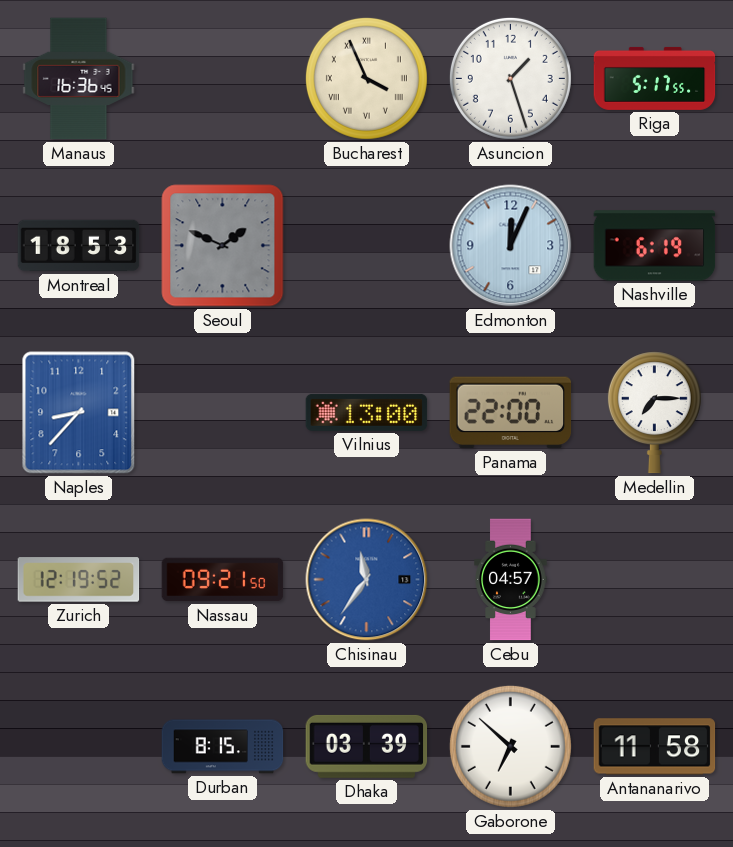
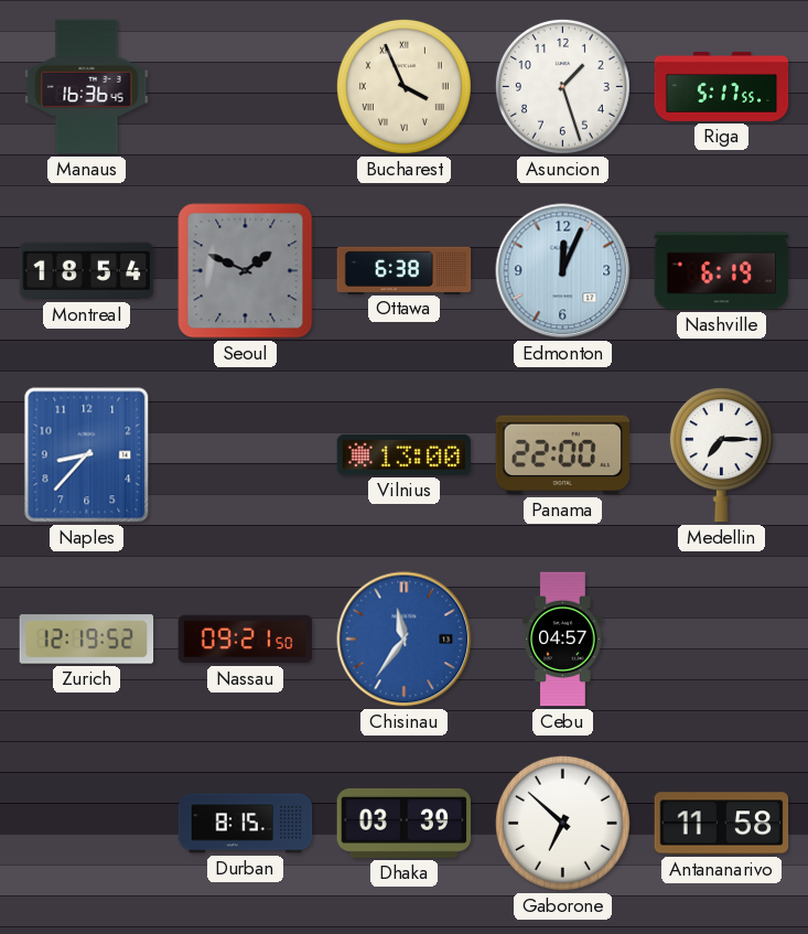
Montreal: 18:53 -> 18:54 (87, 271)
Ottawa: none -> 6:38 (405, 270)
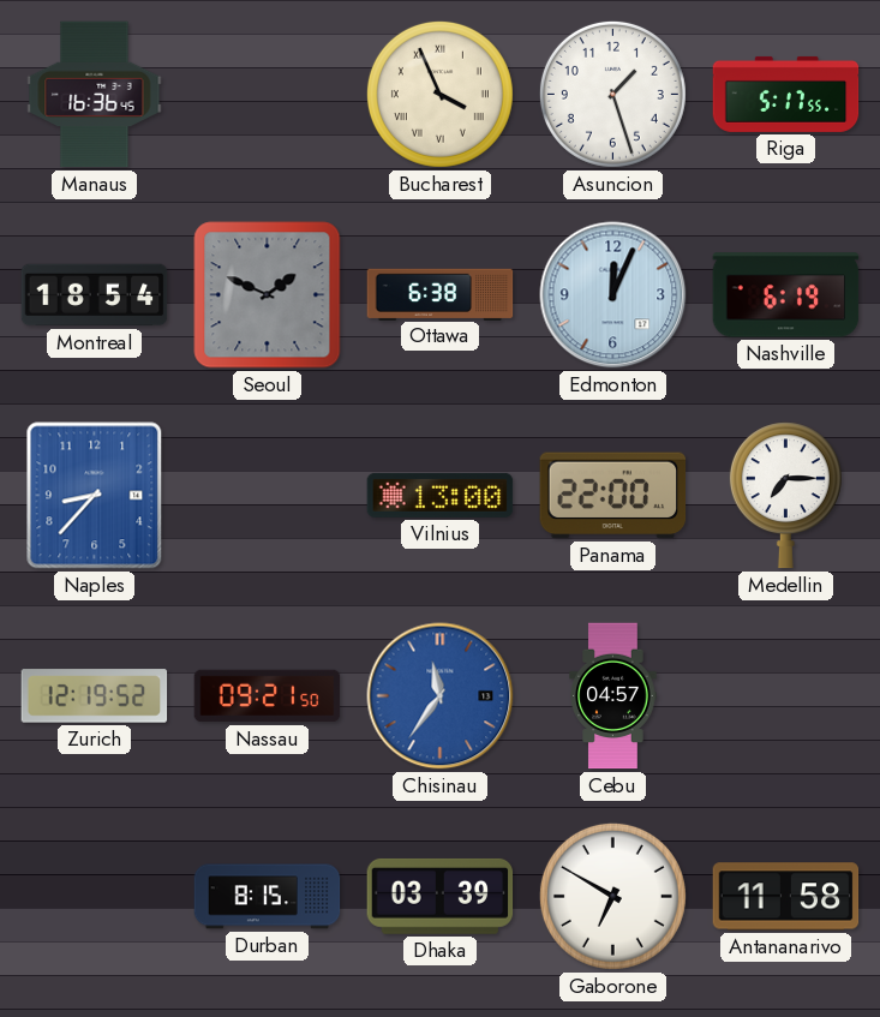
Gaborone: 6:52 -> 6:50 (612, 896)
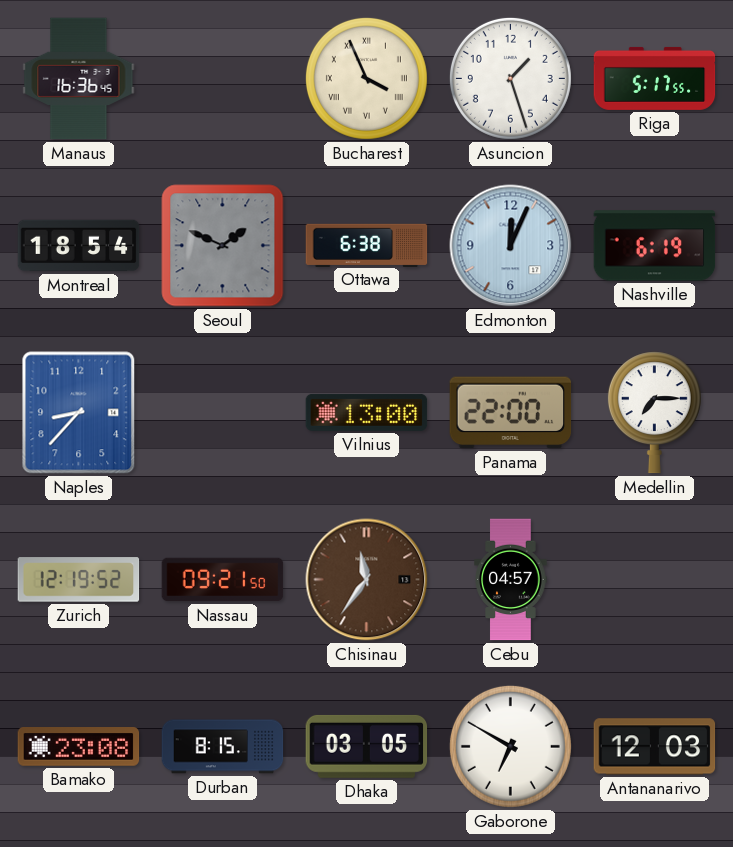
Chisinau dial: blue -> brown (367, 580)
Bamako: none -> 23:08 (79, 747)
Dhaka: 03:39 -> 03:05 (367, 746)
Antananarivo: 11:58 -> 12:03 (655, 747)
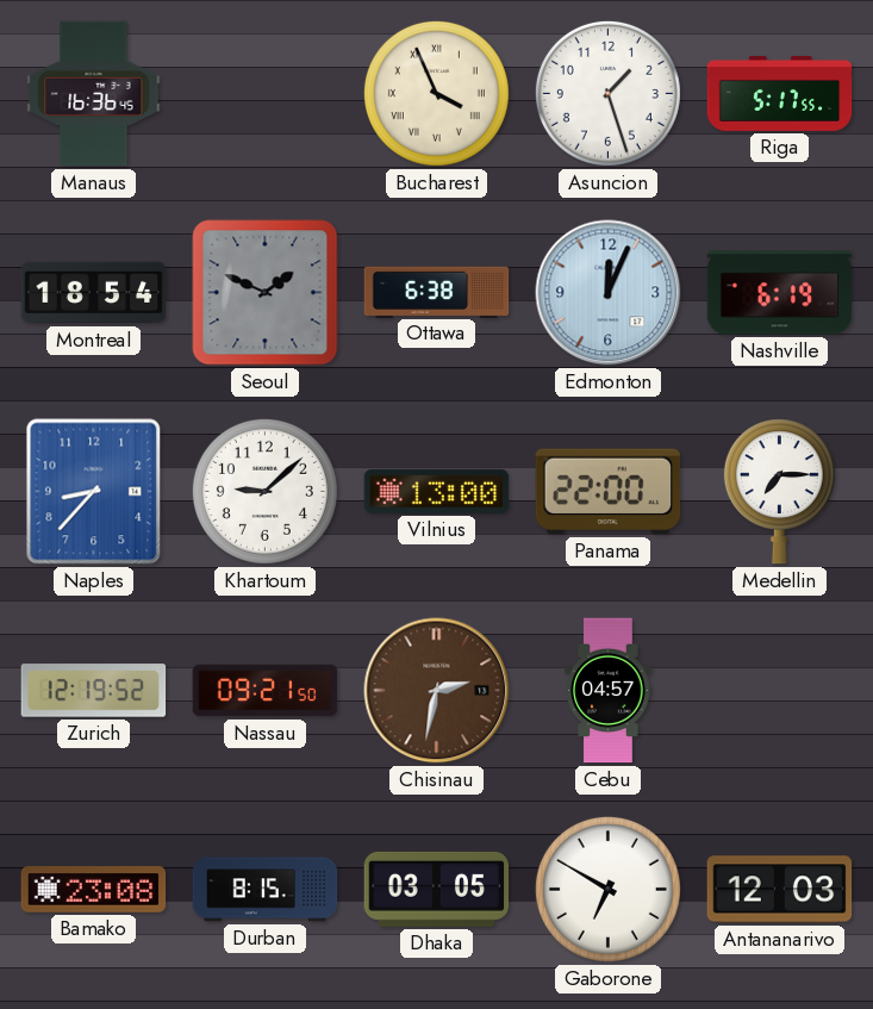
Khartoum: none -> 9:08 (264, 491)
Chisinau: 11:36 -> 2:32 (437, 691)
